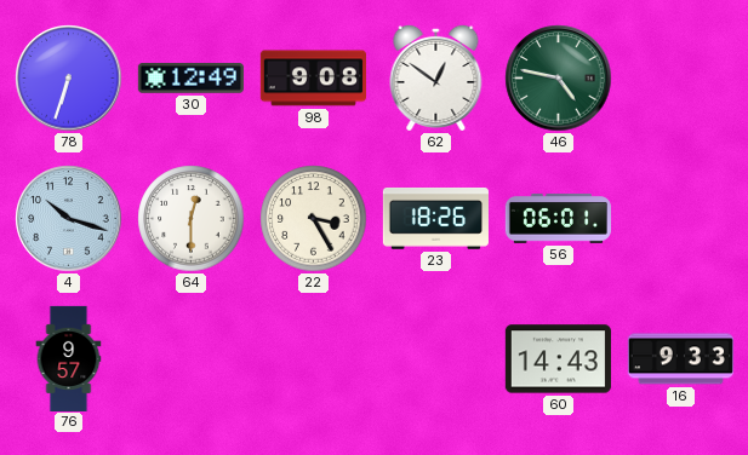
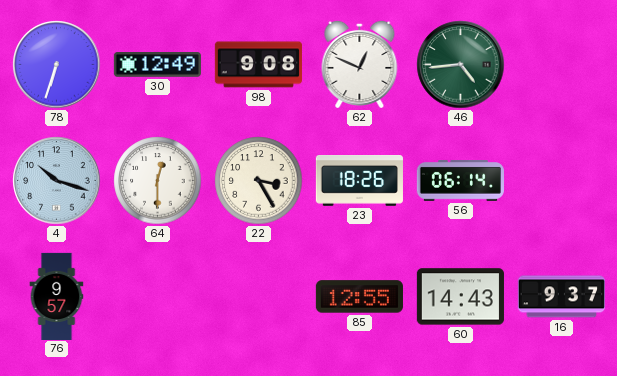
62: 12:51 -> 12:49 (360, 64)
46: 4:47 -> 4:44 (461, 65)
56: 06:01 -> 06:14 (460, 181)
85: none -> 12:55 (359, 297)
16: 9:33 -> 9:37 (561, 297)
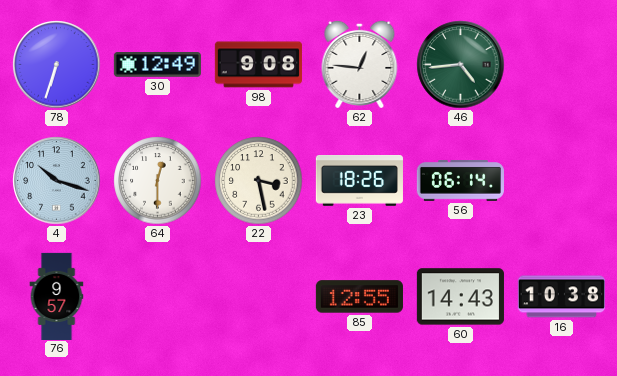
62: 12:49 -> 12:46 (360, 64)
22: 3:25 -> 3:28 (259, 181)
16: 9:37 -> 10:38 (561, 297)
